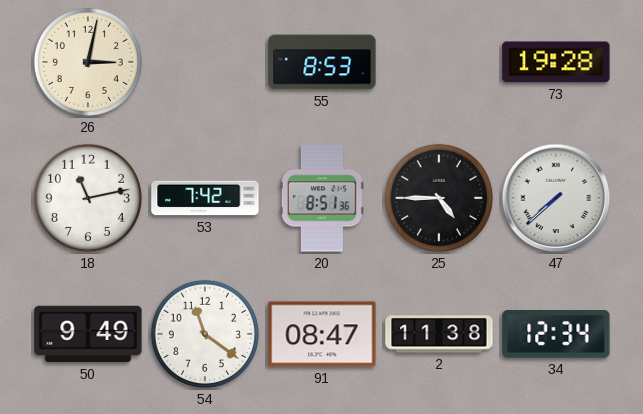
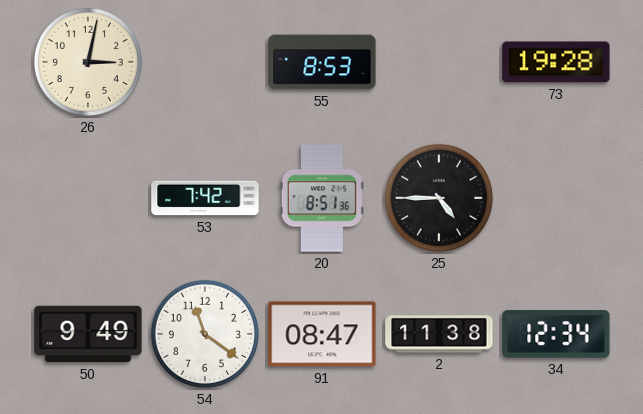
18: 11:13 -> none (88, 198)
47: 7:38 -> none (556, 198)
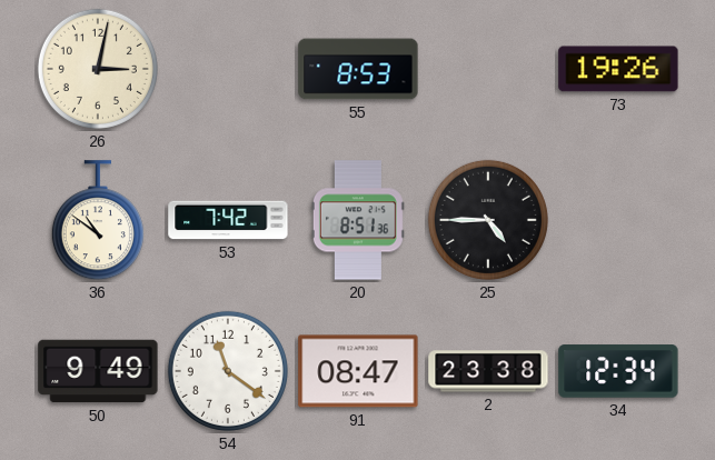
73: 19:28 -> 19:26 (618, 69)
36: none -> 10:51 (98, 221)
2: 11:38 -> 23:38 (488, 371)
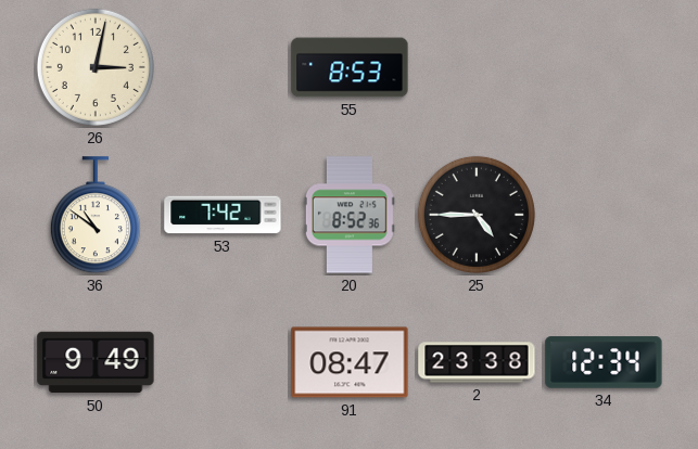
73: 19:26 -> none (618, 69)
20: 8:51 -> 8:52 (350, 215)
54: 11:21 -> none (228, 371)
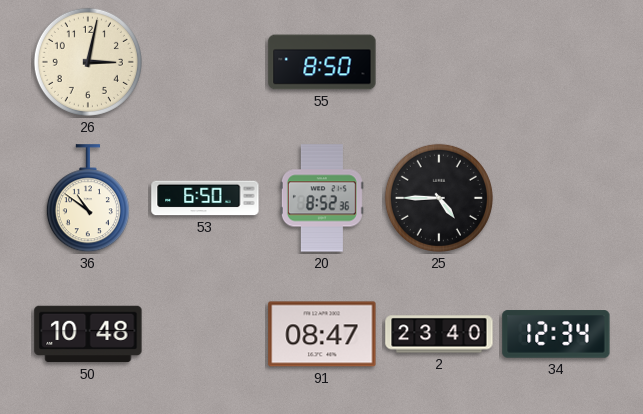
55: 8:53 -> 8:50 (322, 62)
53: 7:42 -> 6:50 (205, 198)
50: 9:49 -> 10:48 (88, 334)
2: 23:38 -> 23:40 (439, 334)
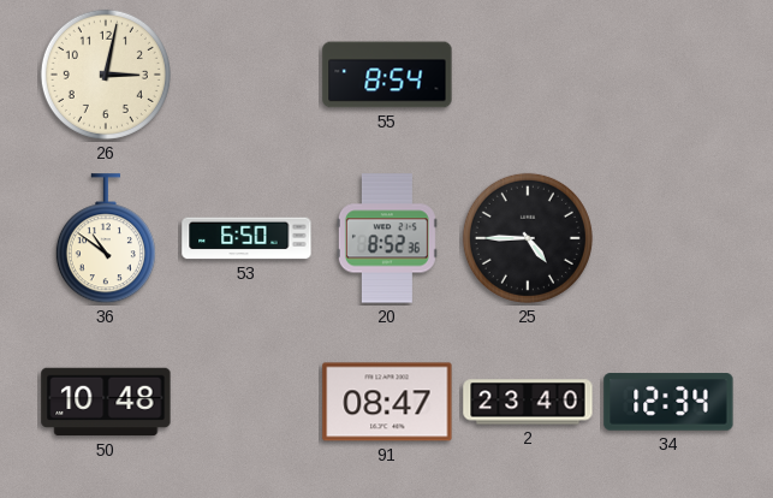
55: 8:50 -> 8:54 (387, 75)
